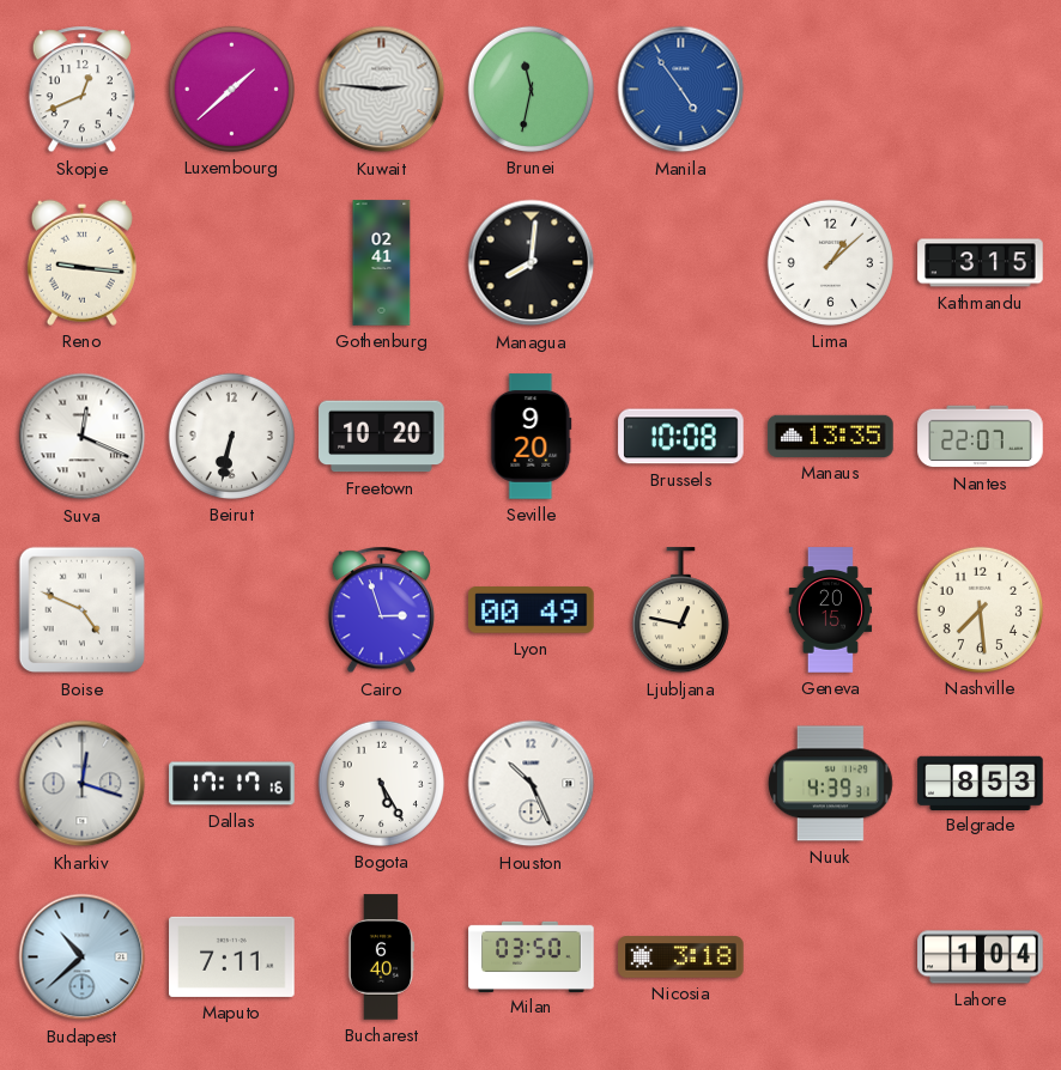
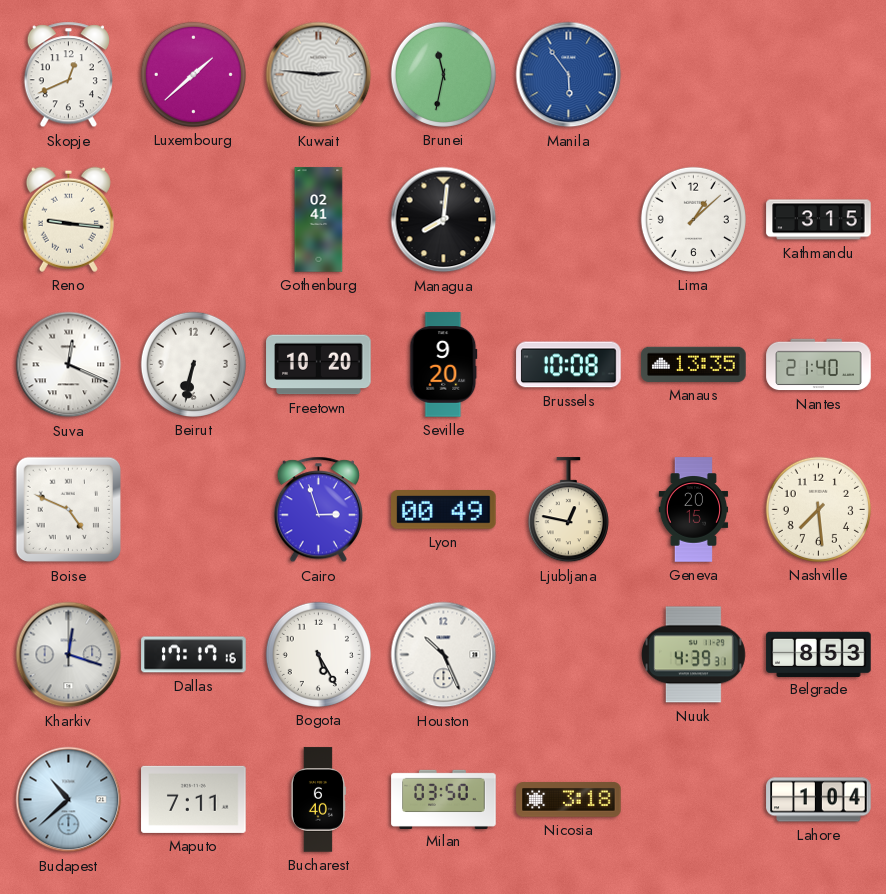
Manila: 4:54 -> 5:54 (569, 75)
Nantes: 22:07 -> 21:40 (819, 365)
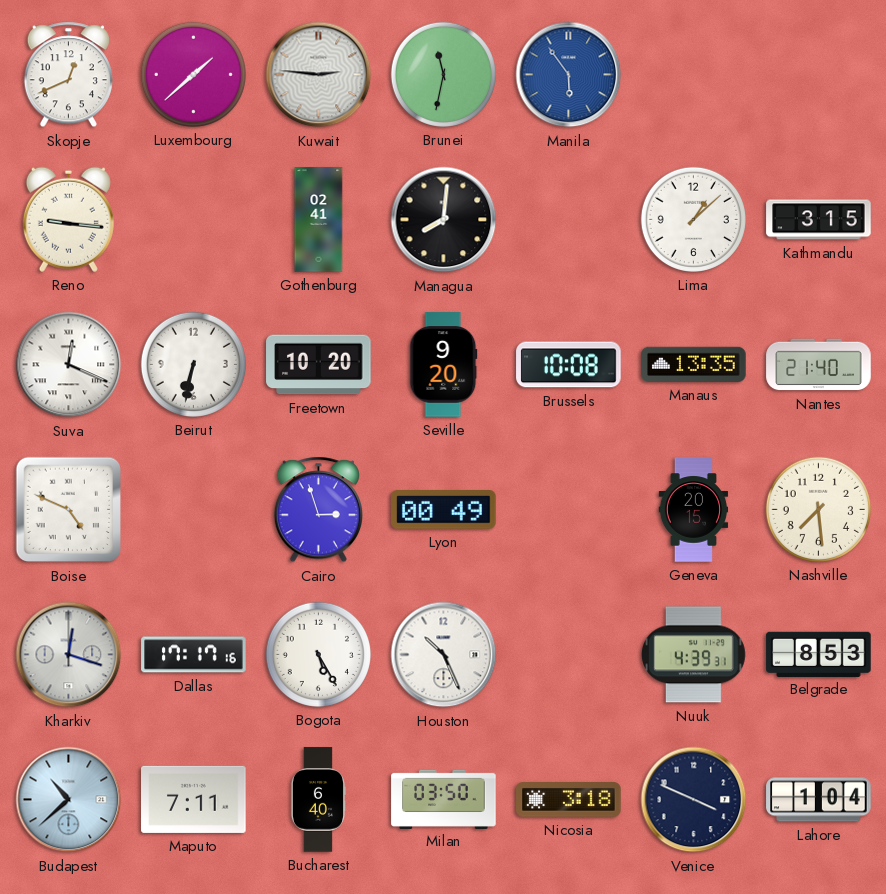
Ljubljana: 12:47 -> none (568, 510)
Venice: none -> 3:49 (694, 800)
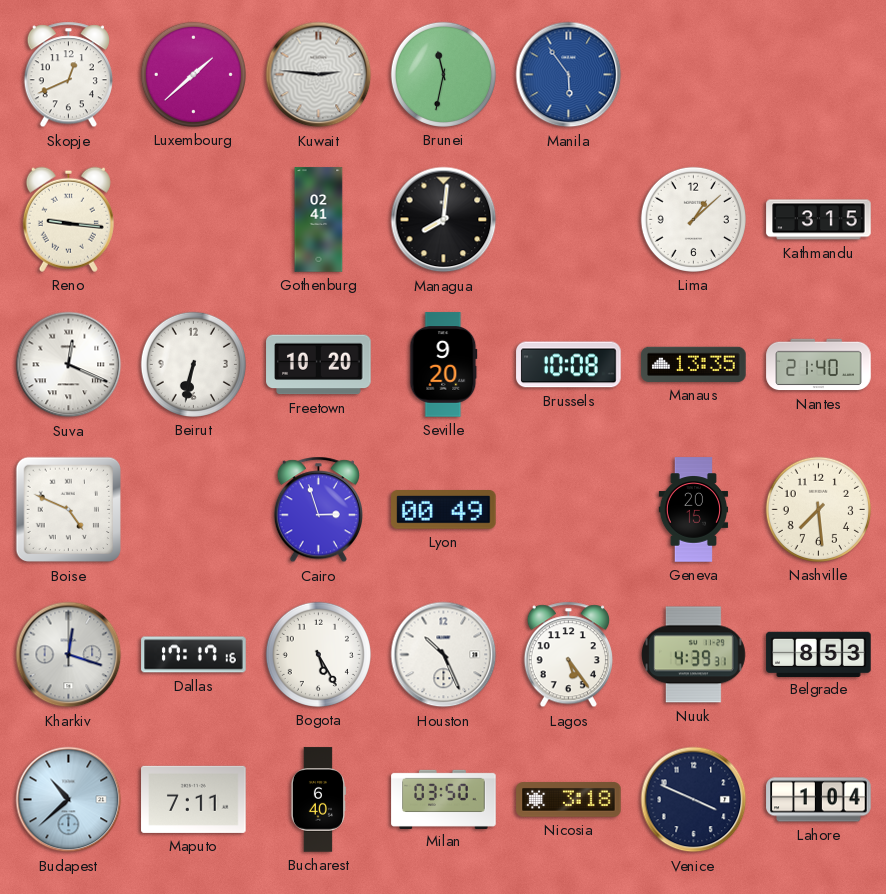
Lagos: none -> 5:24 (568, 655)
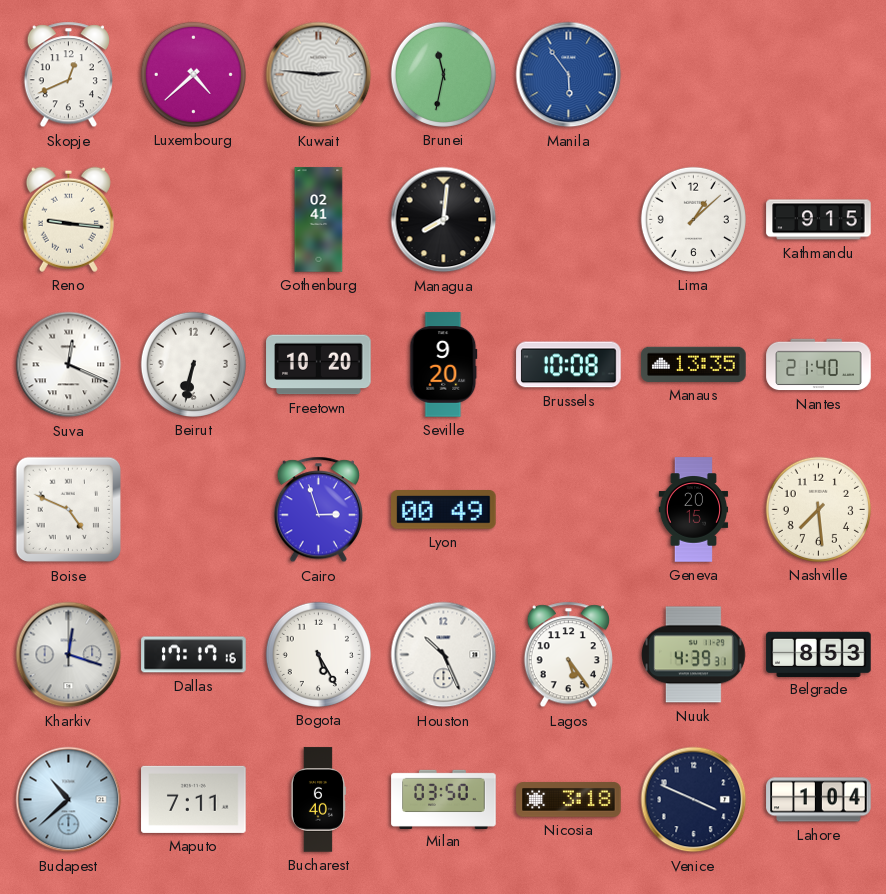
Luxembourg: 1:38 -> 4:38 (193, 74)
Kathmandu: 3:15 -> 9:15 (819, 220)
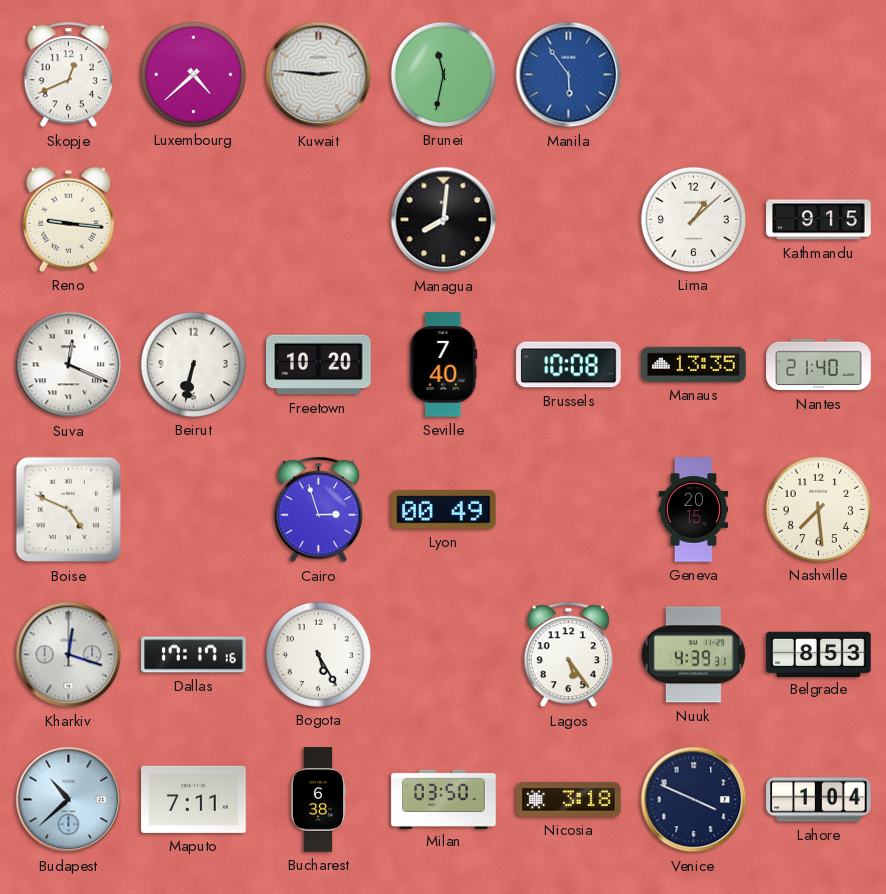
Gothenburg: 02:41 -> none (319, 220)
Seville: 9:20 -> 7:40 (444, 365)
Houston: 10:26 -> none (444, 655)
Bucharest: 6:40 -> 6:38 (317, 800)
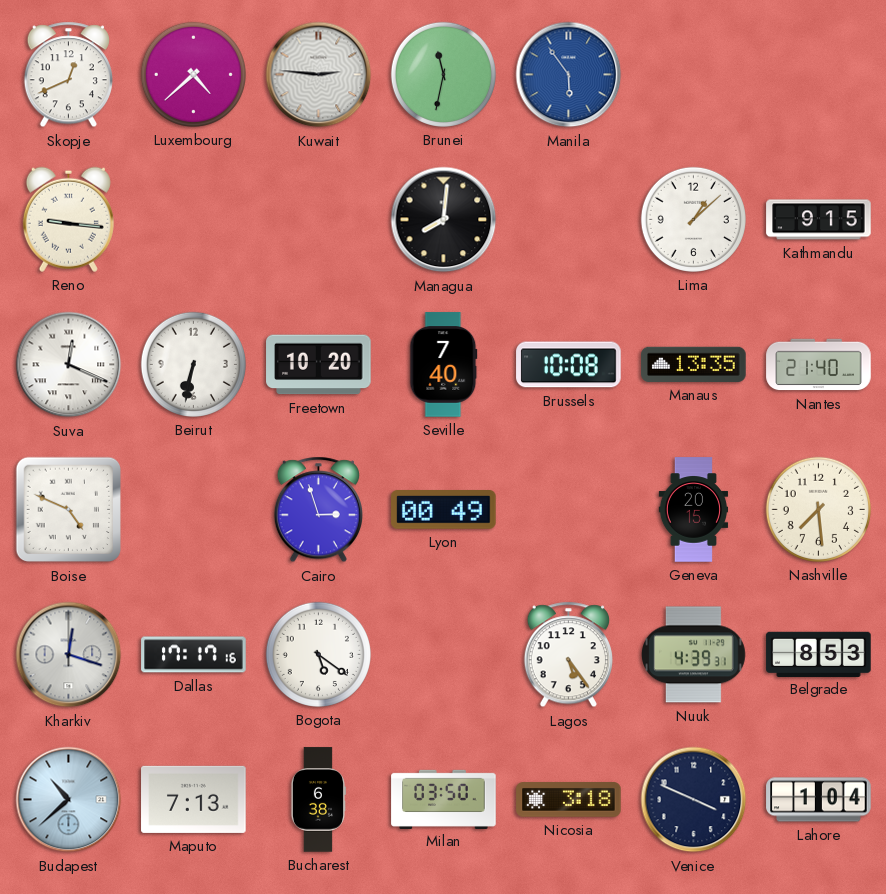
Bogota: 5:25 -> 5:21 (318, 654)
Maputo: 7:11 -> 7:13 (194, 799)
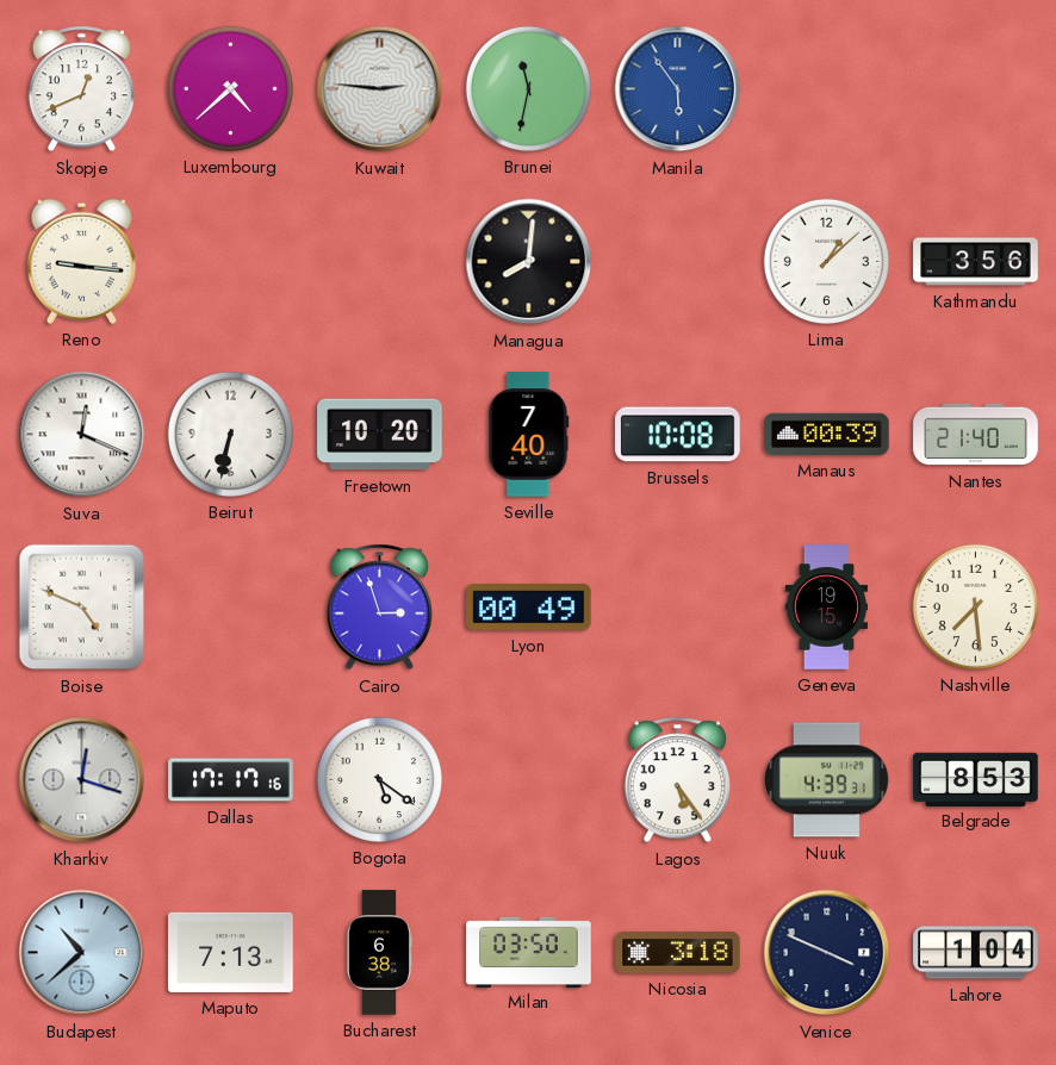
Kathmandu: 9:15 -> 3:56 (976, 262)
Manaus: 13:35 -> 00:39 (827, 434)
Geneva: 20:15 -> 19:15 (827, 608)
